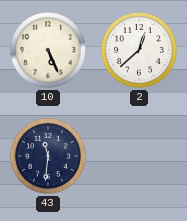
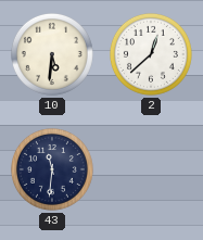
10: 5:26 -> 5:31 (52, 54)
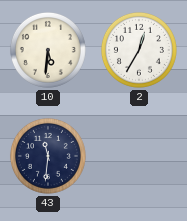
2: 12:38 -> 12:35 (139, 50)
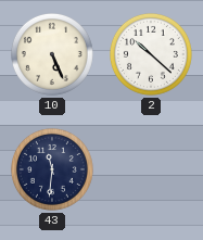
10: 5:31 -> 5:26 (52, 54)
2: 12:35 -> 10:22 (151, 54)
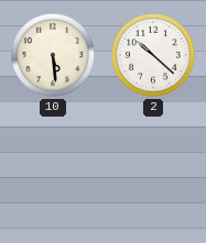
10: 5:26 -> 5:29 (53, 55)
43: 11:31 -> none (52, 169)
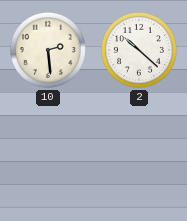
10: 5:29 -> 2:29 (48, 50)
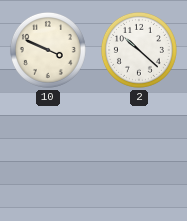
10: 2:29 -> 3:49 (48, 50)
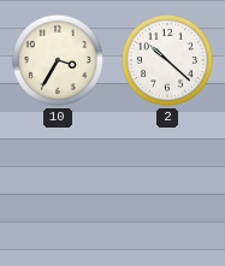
10: 3:49 -> 3:35 (58, 60)
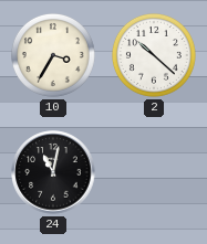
24: none -> 11:02 (53, 172)
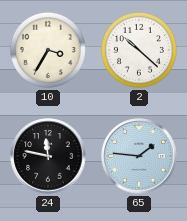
24: 11:02 -> 11:47 (48, 156)
65: none -> 1:46 (139, 156)
